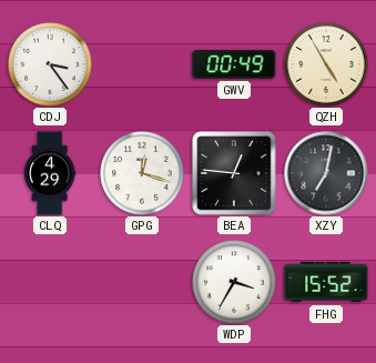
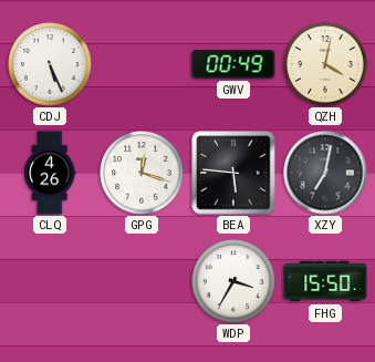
CDJ: 3:24 -> 5:26 (50, 64)
QZH: 4:55 -> 4:02 (325, 64)
CLQ: 4:29 -> 4:26 (50, 173)
BEA: 12:46 -> 5:46 (233, 173)
FHG: 15:52 -> 15:50 (325, 281)
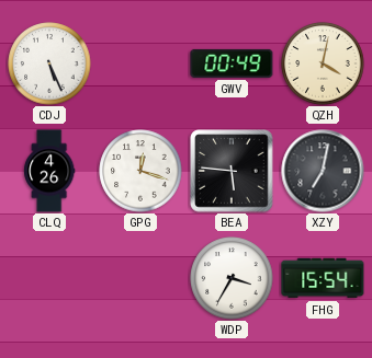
FHG: 15:50 -> 15:54 (323, 278)
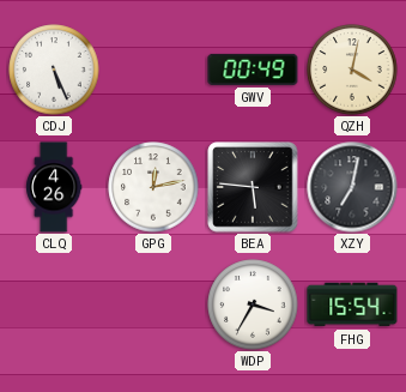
GPG: 12:18 -> 12:13 (153, 187)
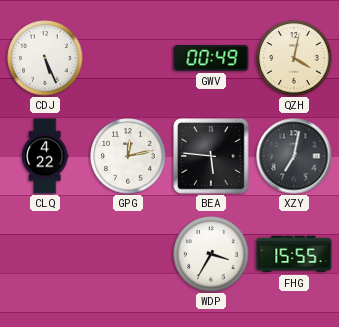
CLQ: 4:26 -> 4:22 (45, 156)
FHG: 15:54 -> 15:55 (294, 254)
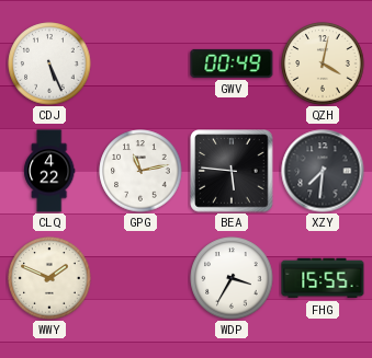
GPG: 12:13 -> 11:13 (140, 171)
XZY: 7:02 -> 7:31 (323, 171)
WWY: none -> 1:49 (49, 278)
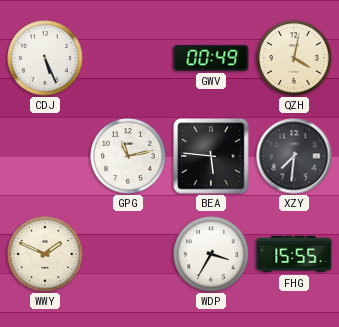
CLQ: 4:22 -> none (49, 171)
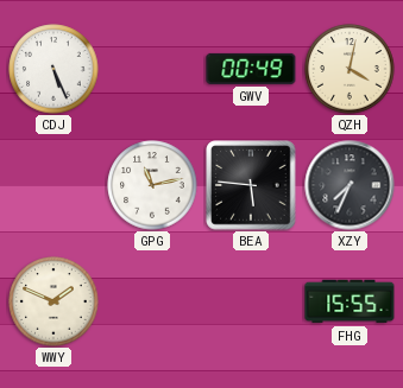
XZY: 7:31 -> 7:34 (350, 185)
WDP: 3:35 -> none (211, 254)
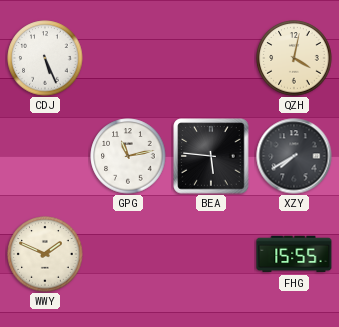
GWV: 00:49 -> none (251, 69)
XZY: 7:34 -> 7:40 (294, 156)
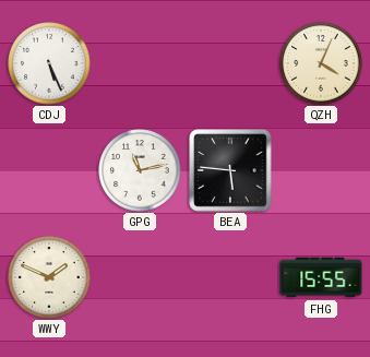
QZH: 4:02 -> 4:04 (321, 63)
XZY: 7:40 -> none (294, 156)
